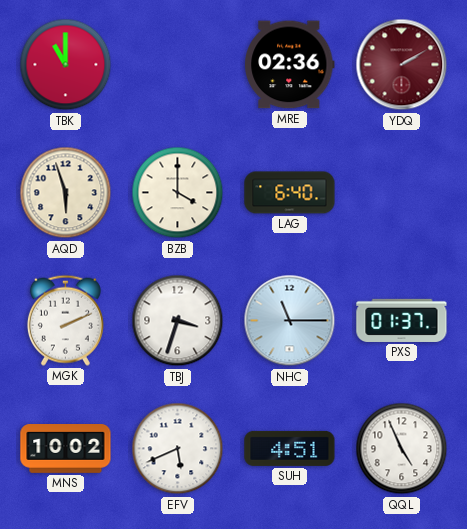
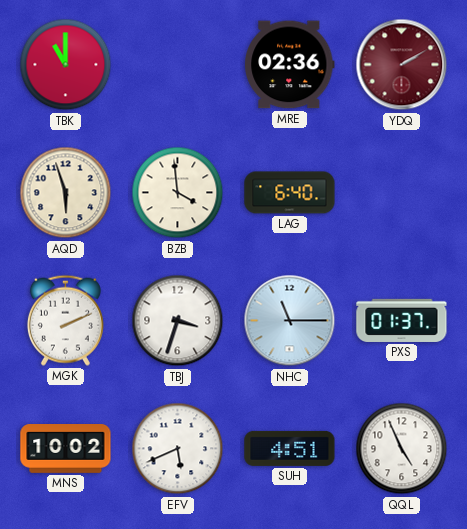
BZB: 4:00 -> 3:59 (178, 193)
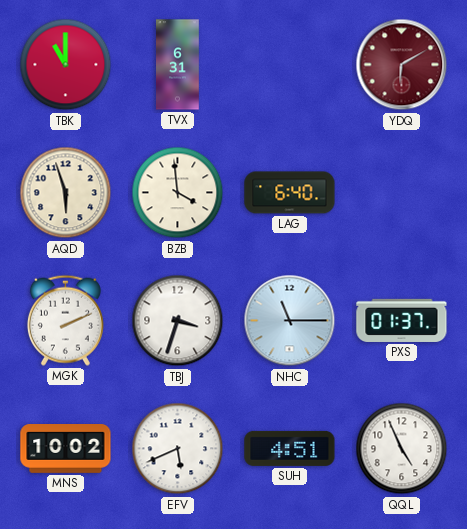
TVX: none -> 6:31 (178, 65)
MRE: 02:36 -> none (290, 65)
YDQ: 2:10 -> 6:10 (402, 65)
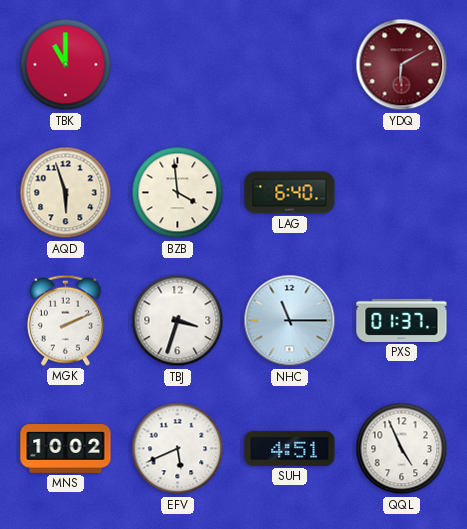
TVX: 6:31 -> none (178, 65)
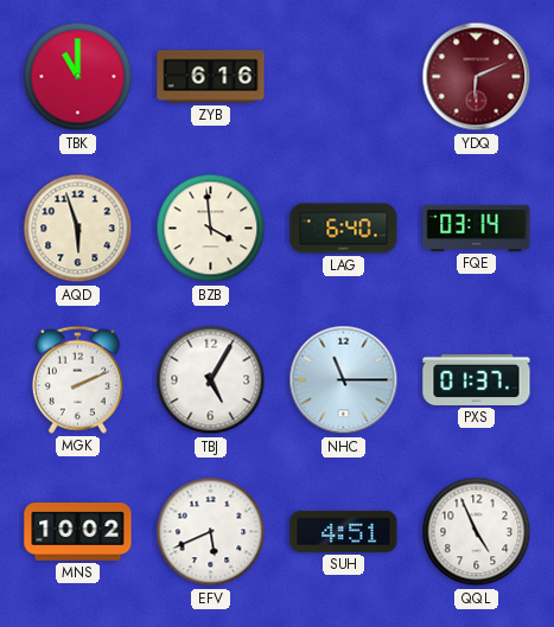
ZYB: none -> 6:16 (211, 77)
YDQ: 6:10 -> 6:11 (477, 77)
FQE: none -> 03:14 (477, 228)
TBJ: 3:33 -> 5:05 (211, 380)
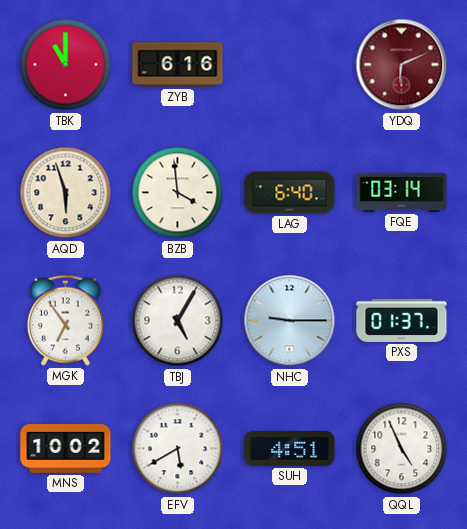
MGK: 2:11 -> 6:54 (65, 320)
NHC: 11:15 -> 9:15 (290, 321)
EFV: 5:41 -> 5:40 (178, 449)
